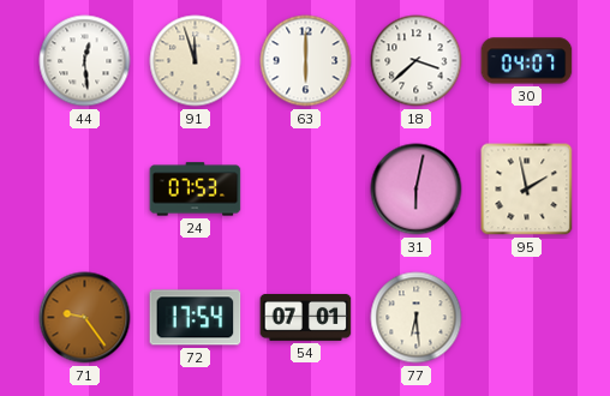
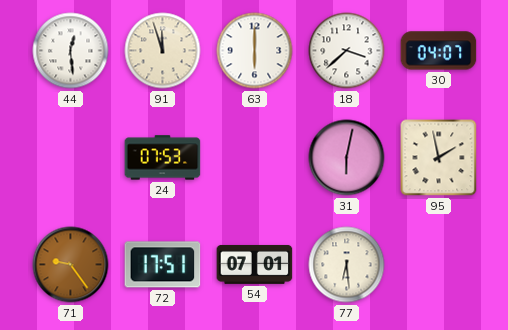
72: 17:54 -> 17:51 (163, 265)
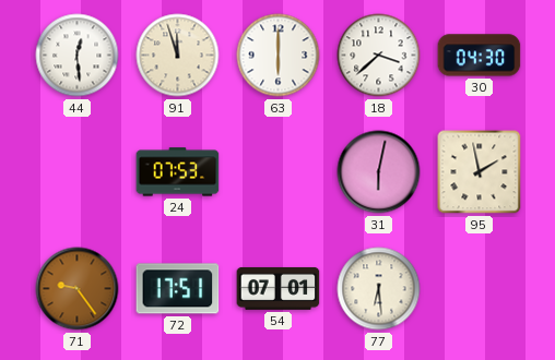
30: 04:07 -> 04:30 (480, 56)
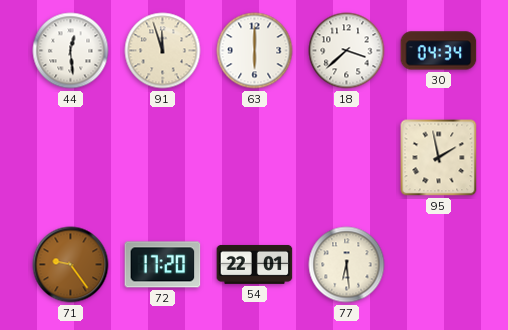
30: 04:30 -> 04:34 (439, 51)
24: 07:53 -> none (178, 172)
31: 6:02 -> none (379, 172)
72: 17:51 -> 17:20 (163, 265)
54: 07:01 -> 22:01 (255, 264)
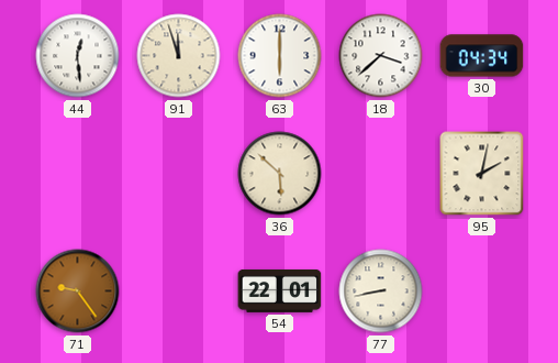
36: none -> 5:52 (280, 174)
95: 1:58 -> 2:02 (482, 174)
72: 17:20 -> none (163, 265)
77: 6:29 -> 8:43 (381, 291)
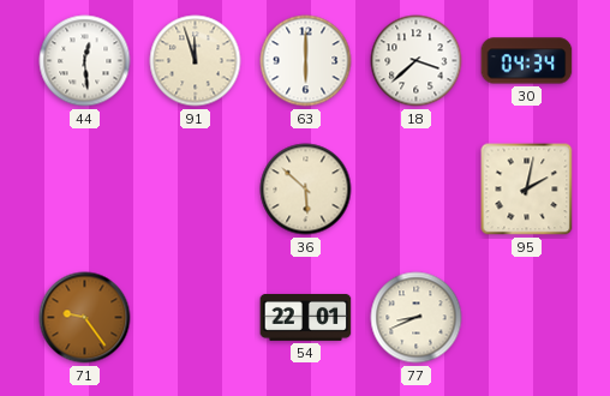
77: 8:43 -> 8:41 (417, 318)
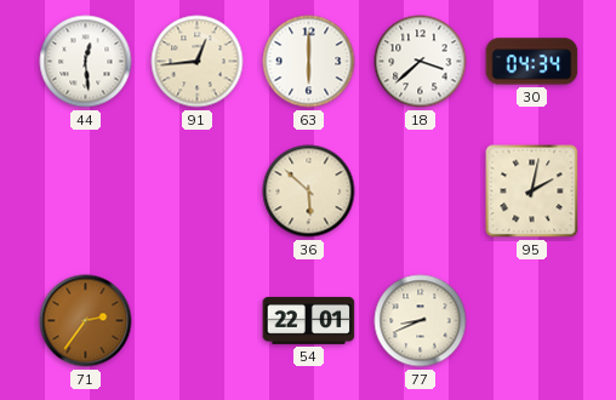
91: 11:57 -> 12:44 (198, 62)
71: 9:24 -> 2:36 (86, 321)
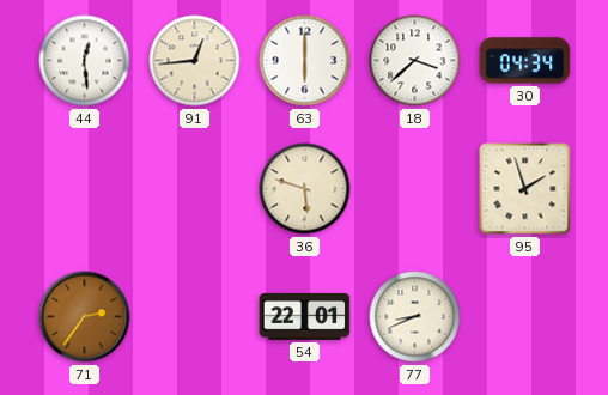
36: 5:52 -> 5:48 (305, 189)
95: 2:02 -> 1:57 (525, 189)
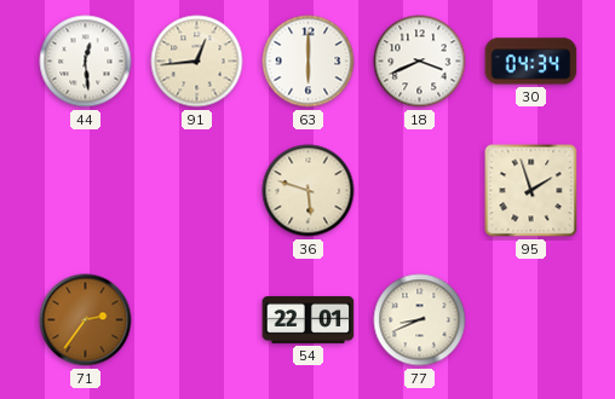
18: 3:38 -> 3:41 (420, 62)
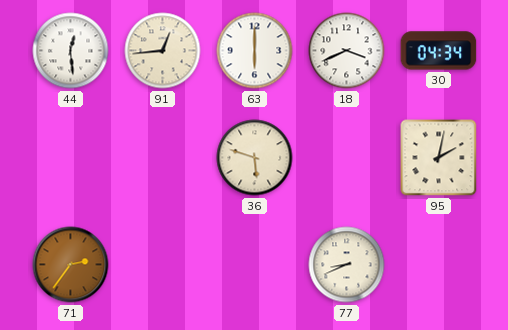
95: 1:57 -> 2:02 (439, 158)
54: 22:01 -> none (309, 319)
